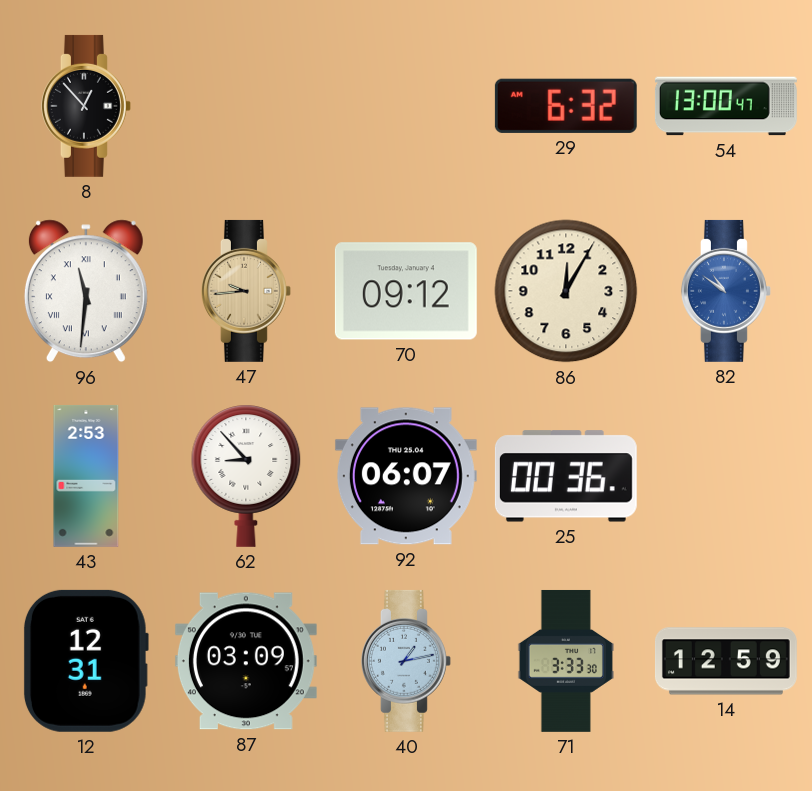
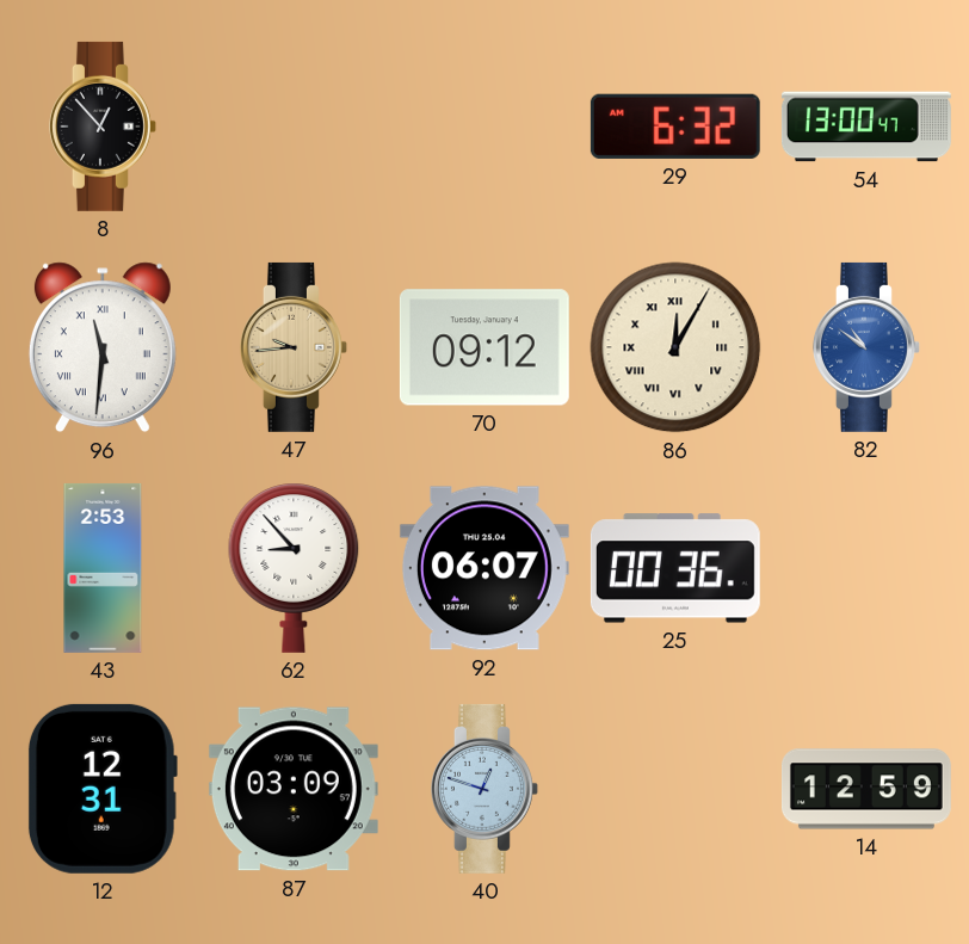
86 numerals: Arabic -> Roman (675, 347)
40: 1:13 -> 12:48 (484, 789)
71: 3:33 -> none (566, 661)
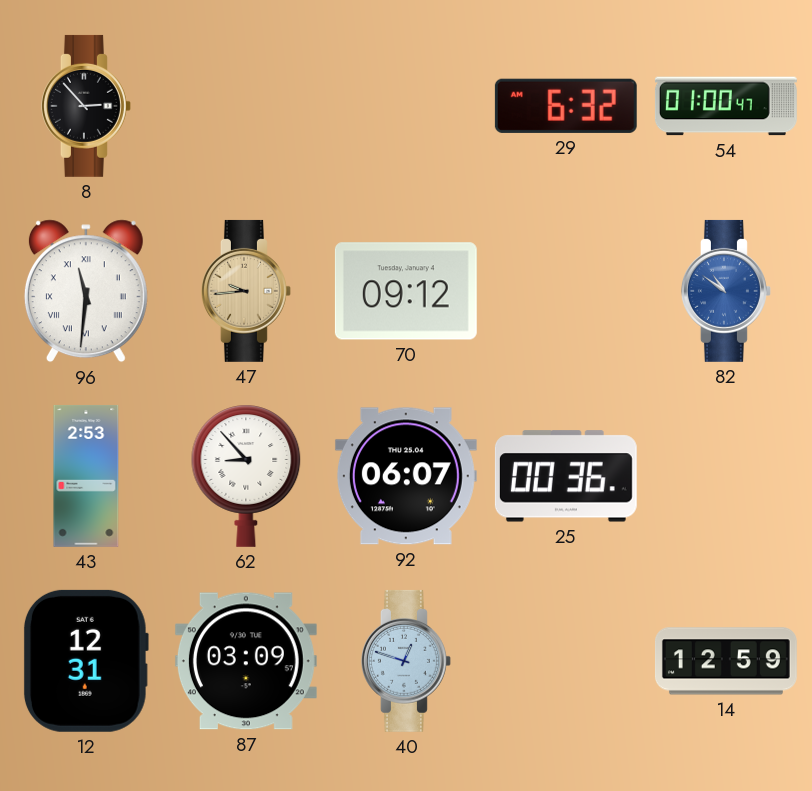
8: 12:53 -> 2:53 (86, 106)
54: 13:00 -> 01:00 (726, 106)
86: 12:05 -> none (675, 347)
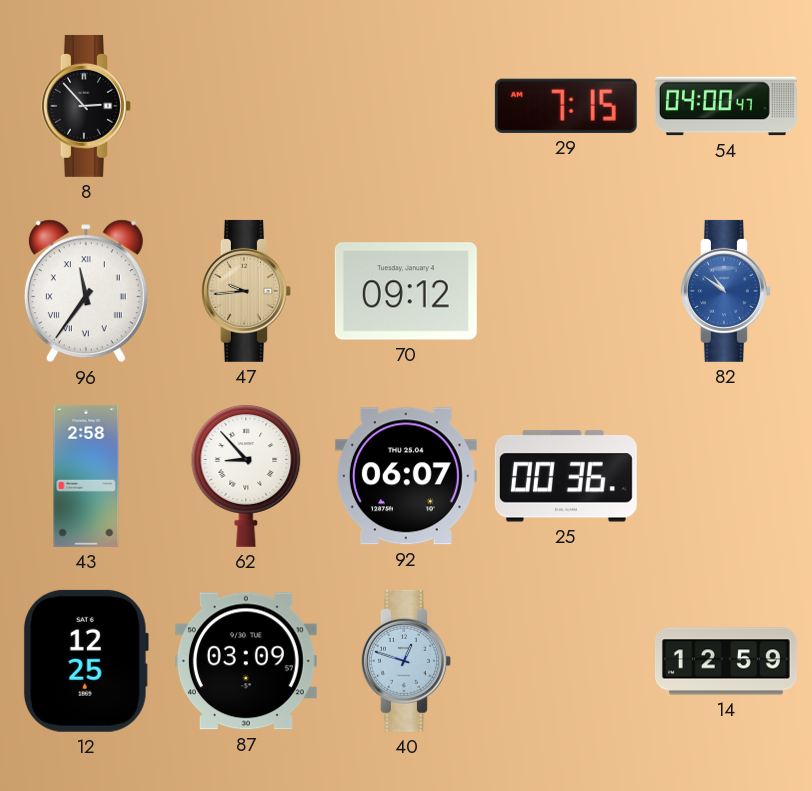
29: 6:32 -> 7:15 (566, 106)
54: 01:00 -> 04:00 (726, 106)
96: 11:31 -> 11:36 (86, 291)
43: 2:53 -> 2:58 (86, 476)
12: 12:31 -> 12:25 (86, 661)
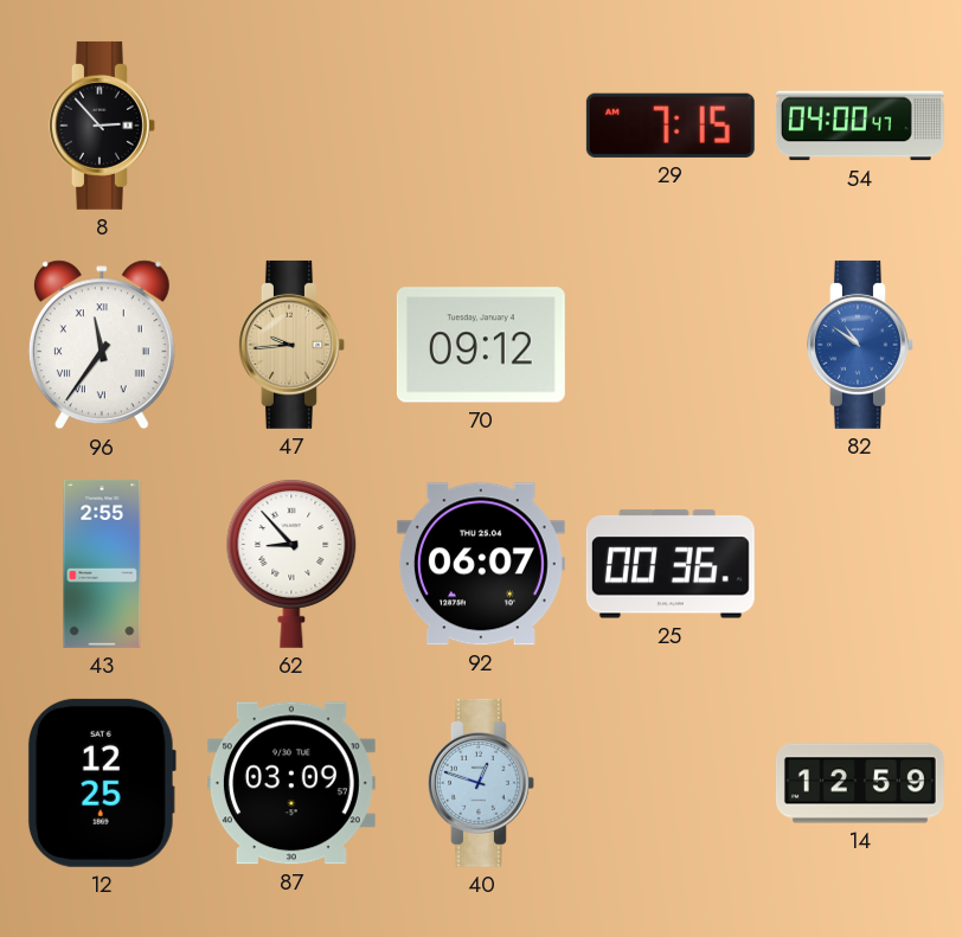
43: 2:58 -> 2:55 (102, 564)
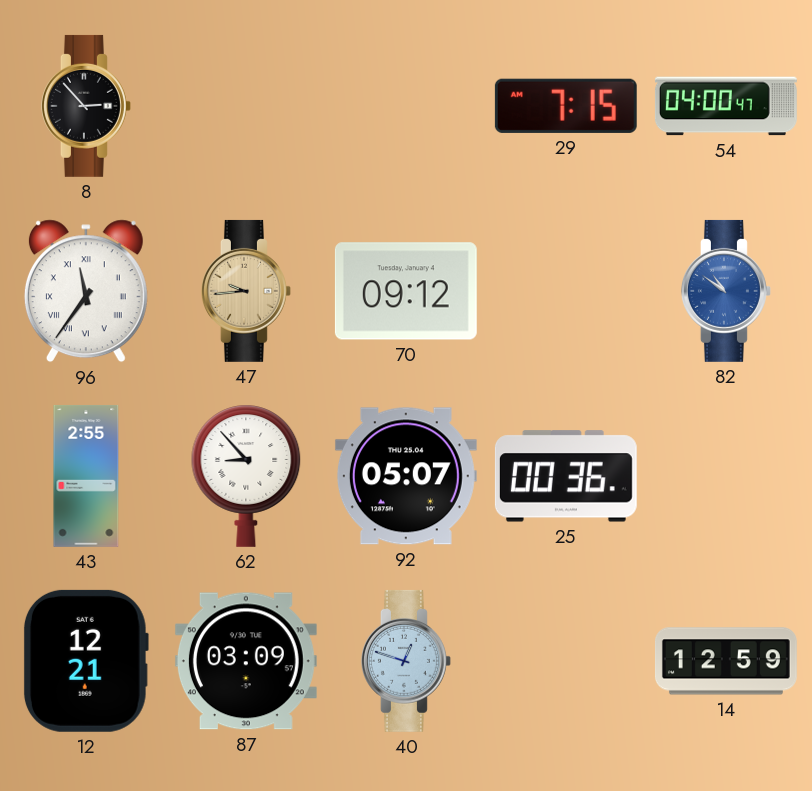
92: 06:07 -> 05:07 (406, 476)
12: 12:25 -> 12:21 (86, 661)
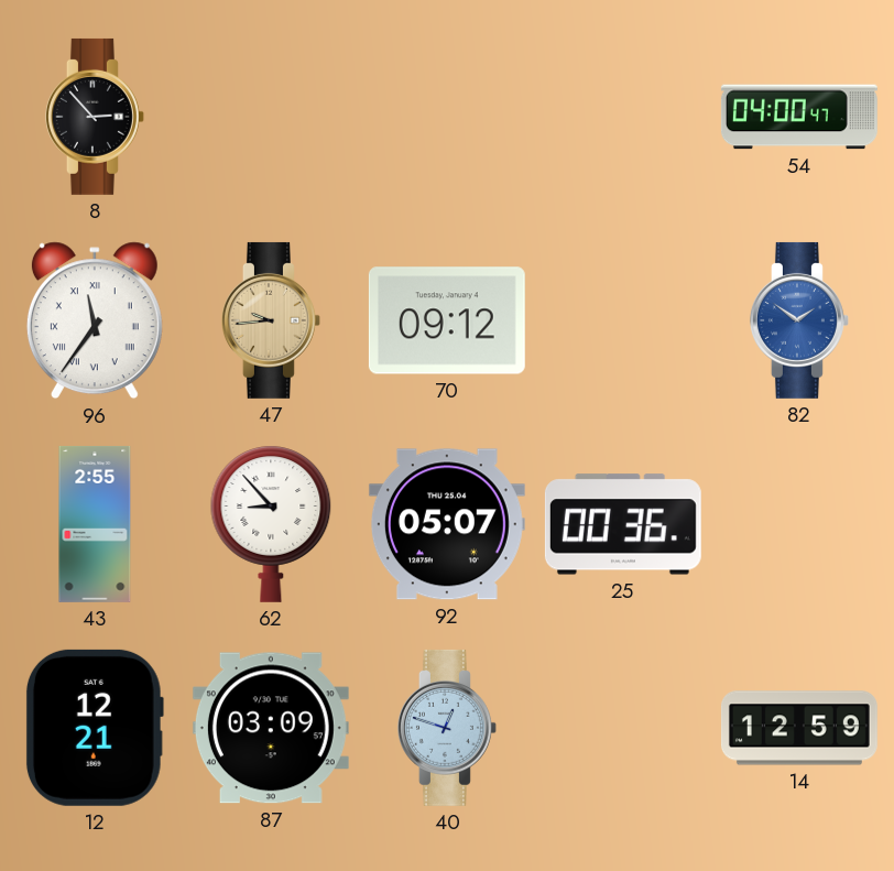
29: 7:15 -> none (566, 106)
82: 10:51 -> 1:51 (799, 320)
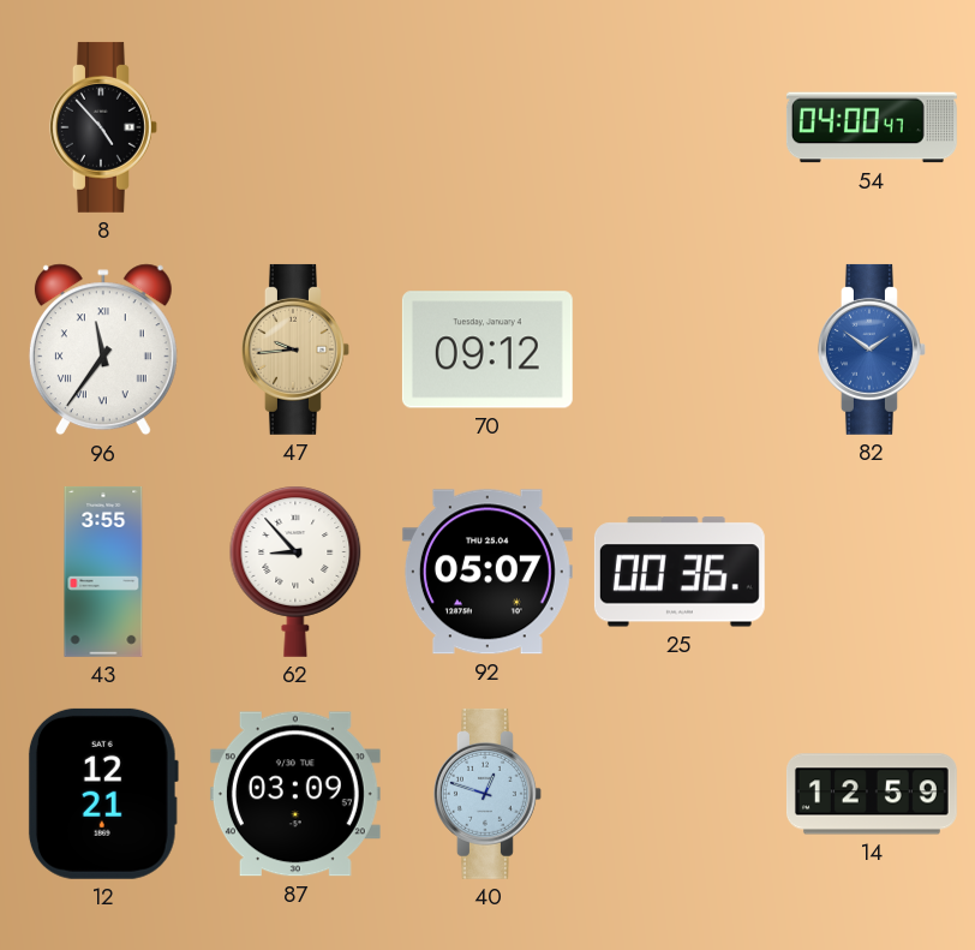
8: 2:53 -> 4:53 (103, 127)
43: 2:55 -> 3:55 (103, 572)
